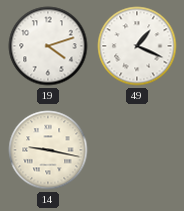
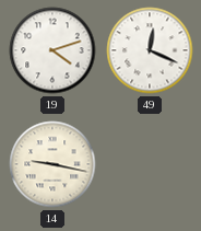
49: 1:19 -> 12:19 (150, 50)
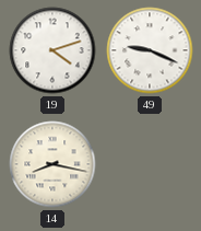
49: 12:19 -> 9:19 (150, 50)
14: 9:17 -> 8:17 (52, 164)
